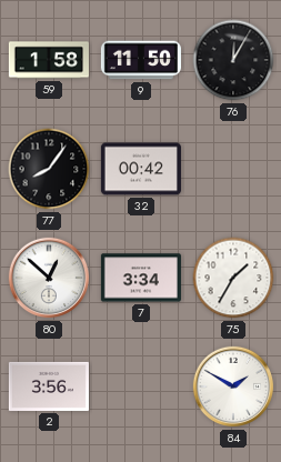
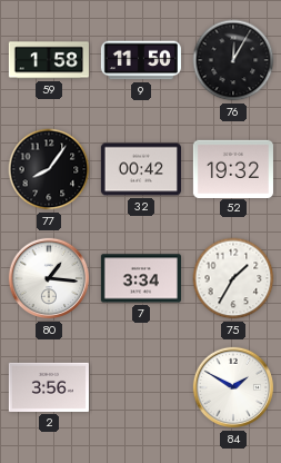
52: none -> 19:32 (233, 168)
80: 12:52 -> 1:16 (49, 278)
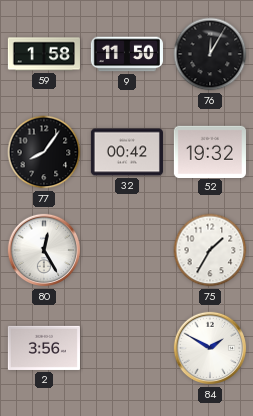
80: 1:16 -> 12:25 (44, 250)
7: 3:34 -> none (141, 278)
